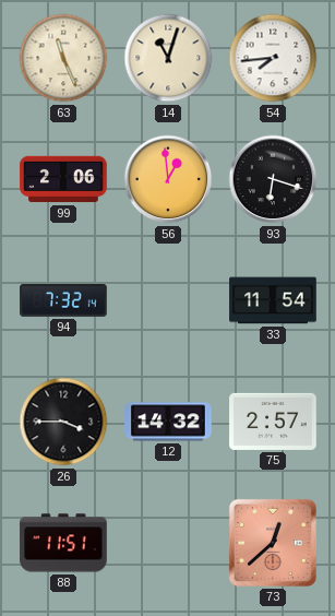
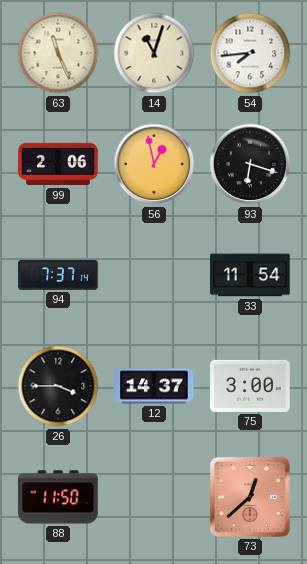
56: 12:59 -> 12:58 (154, 164)
94: 7:32 -> 7:37 (58, 276)
12: 14:32 -> 14:37 (154, 386)
75: 2:57 -> 3:00 (250, 386)
88: 11:51 -> 11:50 (58, 497)
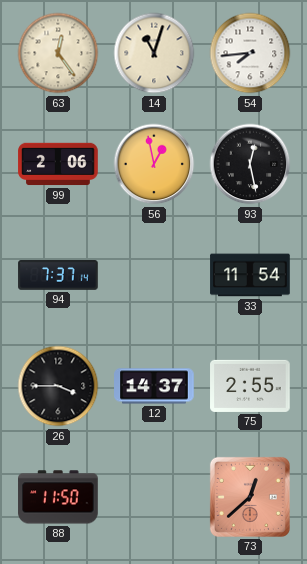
63: 11:26 -> 12:24 (58, 53)
93: 6:18 -> 12:28 (250, 164)
75: 3:00 -> 2:55 (250, 386)
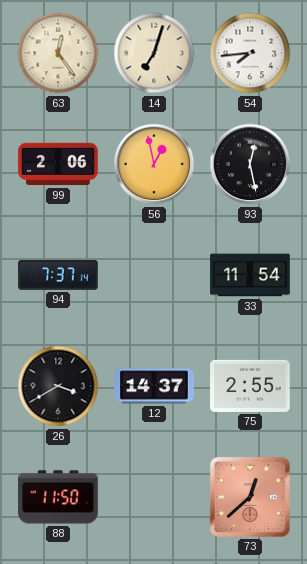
14: 11:03 -> 7:03 (154, 53)
26: 3:45 -> 3:40 (58, 386)
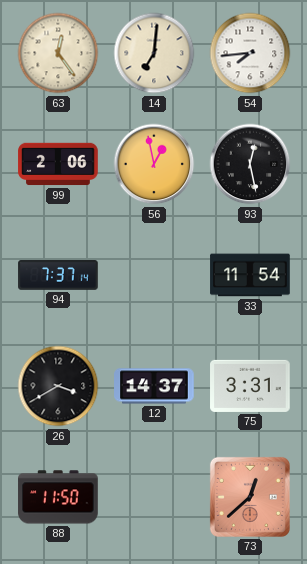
14: 7:03 -> 7:01 (154, 53)
75: 2:55 -> 3:31 (250, 386)
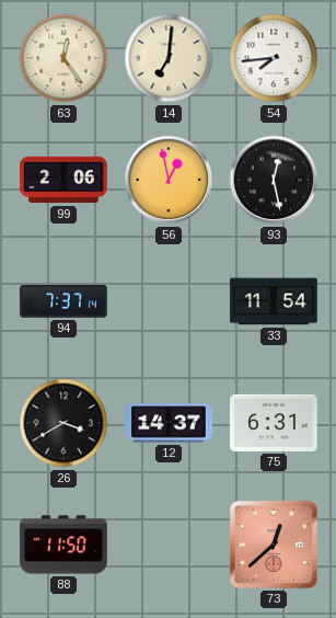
75: 3:31 -> 6:31 (274, 423)
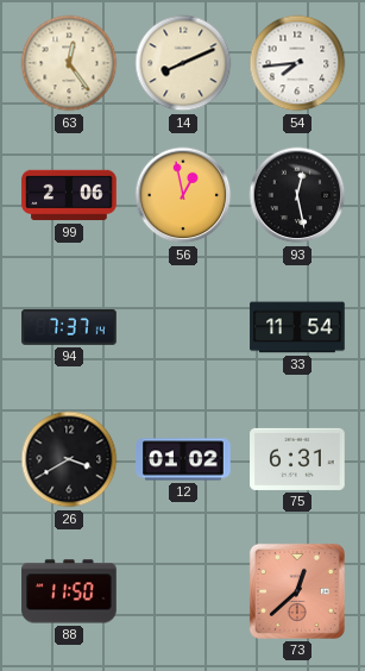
14: 7:01 -> 8:11 (183, 63)
12: 14:37 -> 01:02 (183, 459)
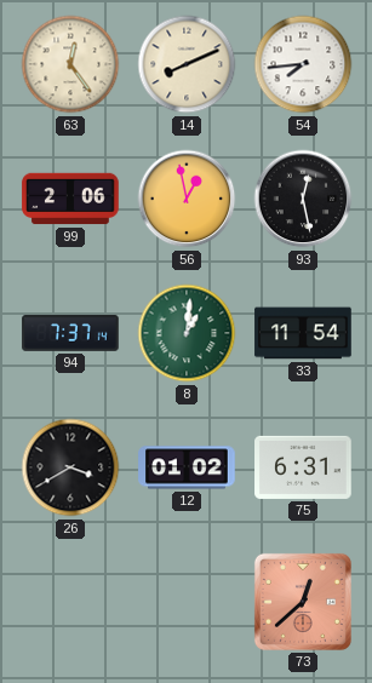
8: none -> 1:01 (187, 333)
88: 11:50 -> none (69, 591)
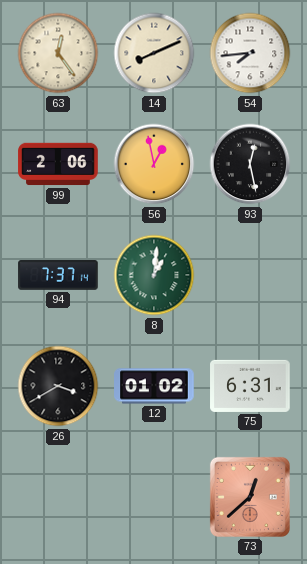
33: 11:54 -> none (303, 333)
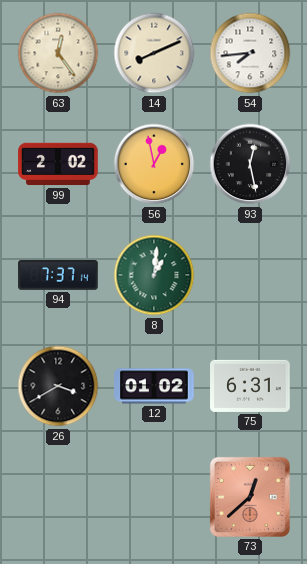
99: 2:06 -> 2:02 (58, 164)
